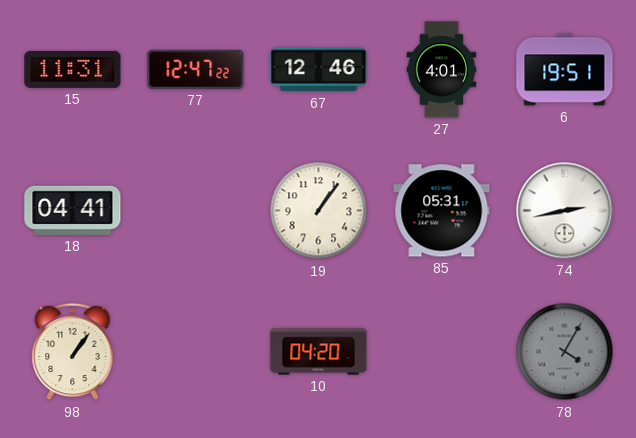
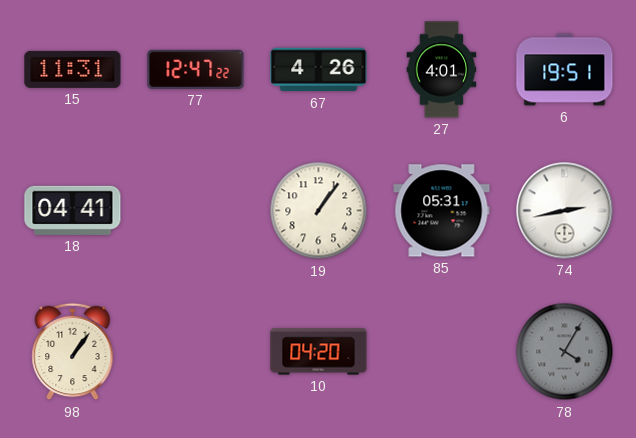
67: 12:46 -> 4:26 (319, 70)
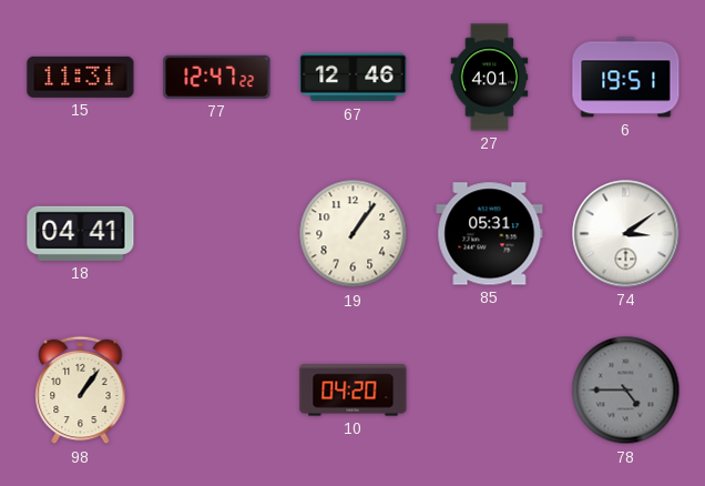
67: 4:26 -> 12:46 (354, 78)
74: 2:43 -> 3:09 (626, 234)
78: 4:05 -> 4:45 (626, 391)
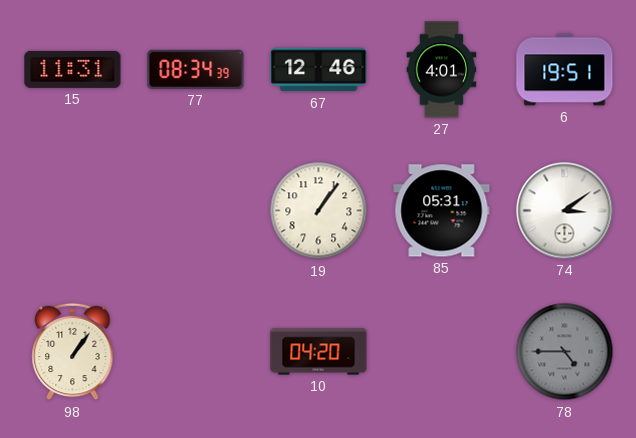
77: 12:47 -> 08:34 (196, 69)
18: 04:41 -> none (81, 233)
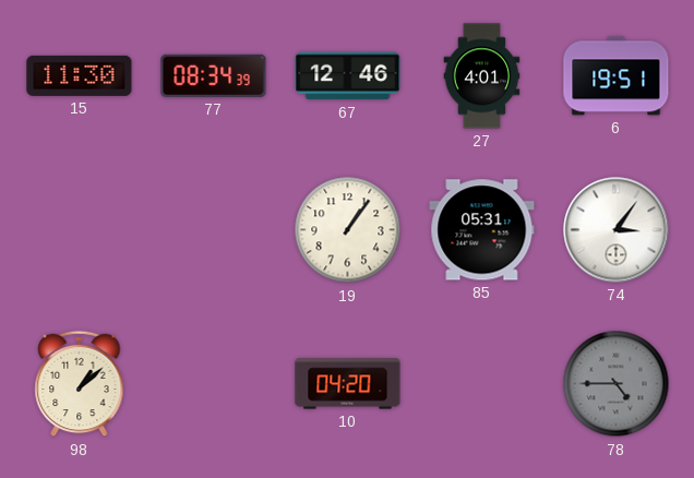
15: 11:31 -> 11:30 (80, 75)
74: 3:09 -> 3:06 (617, 230)
98: 1:06 -> 1:08 (80, 384)
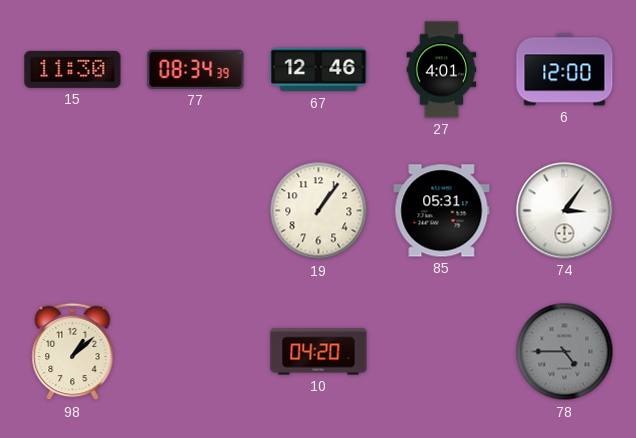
6: 19:51 -> 12:00 (565, 70)
